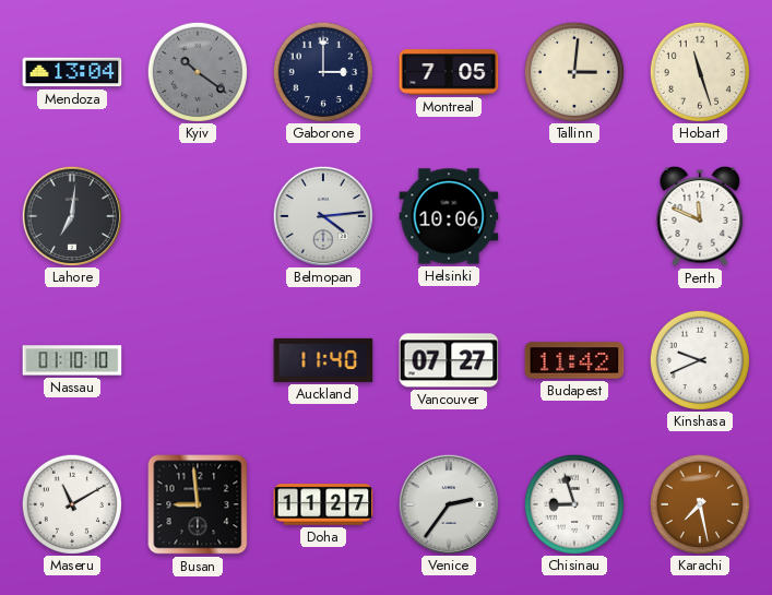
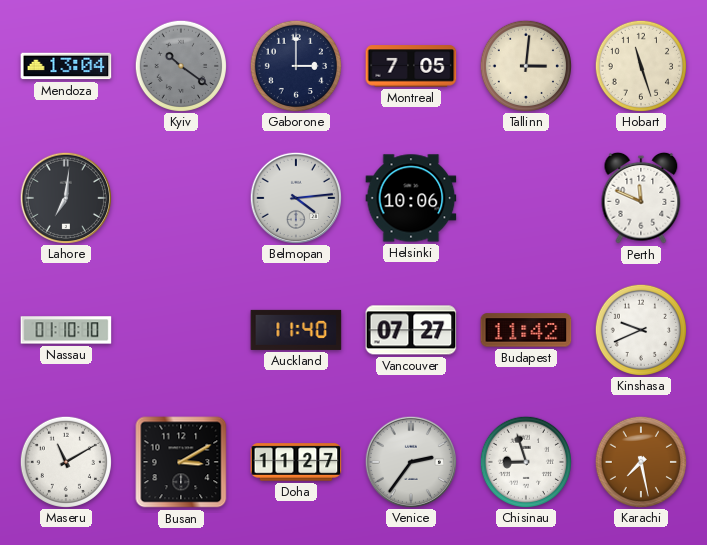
Busan: 8:59 -> 3:10 (181, 462)
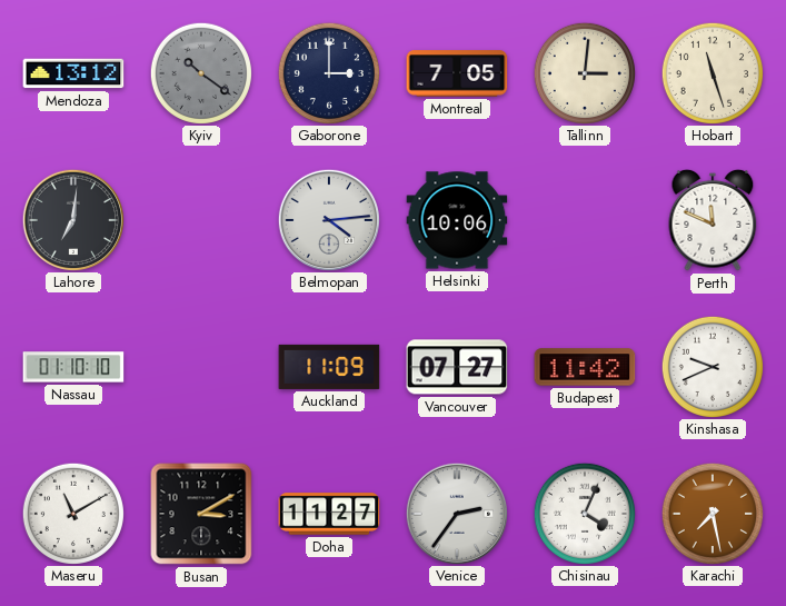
Mendoza: 13:04 -> 13:12 (73, 73)
Auckland: 11:40 -> 11:09 (329, 367)
Chisinau: 8:57 -> 4:04 (584, 513)
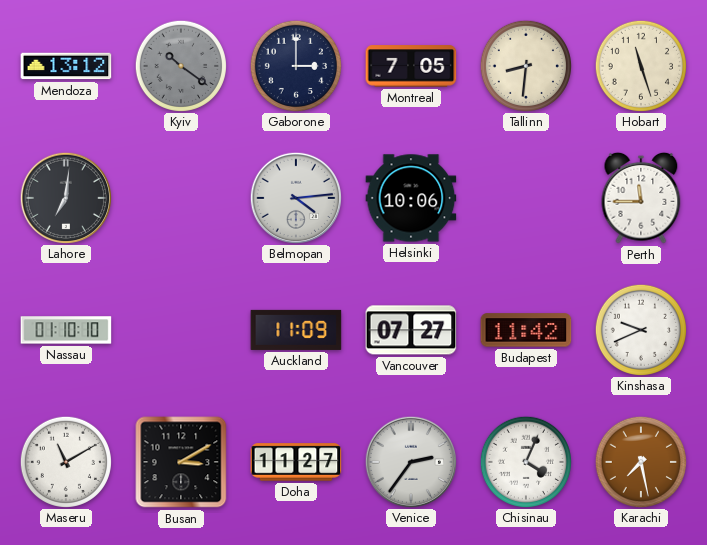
Tallinn: 3:01 -> 8:31 (525, 65)
Perth: 11:49 -> 11:45 (641, 198)
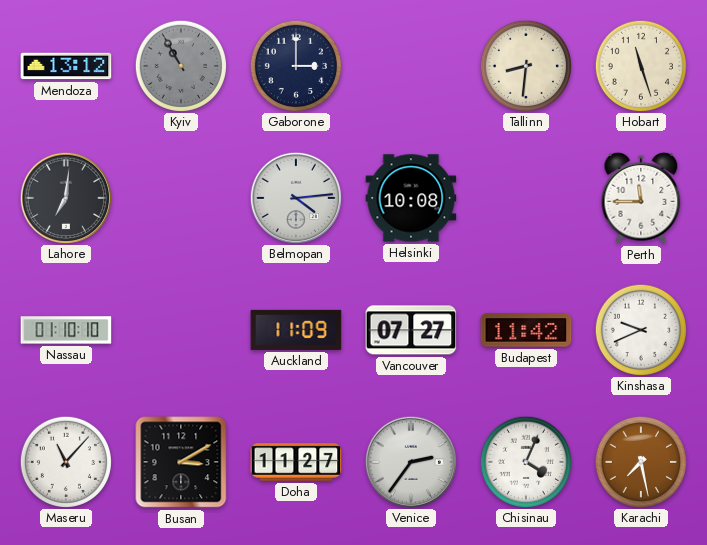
Kyiv: 10:21 -> 10:55 (180, 65)
Montreal: 7:05 -> none (411, 66)
Helsinki: 10:06 -> 10:08 (411, 198)
Maseru: 11:10 -> 11:07 (65, 461)
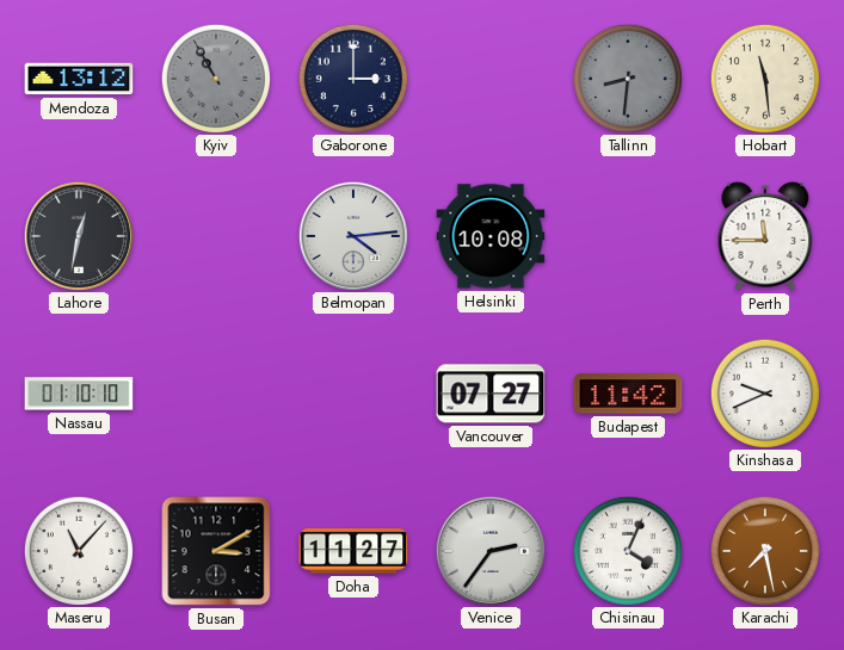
Tallinn dial: cream -> grey (627, 78)
Hobart: 11:27 -> 11:29 (764, 78)
Lahore: 7:01 -> 12:32 (78, 235)
Auckland: 11:09 -> none (296, 330)
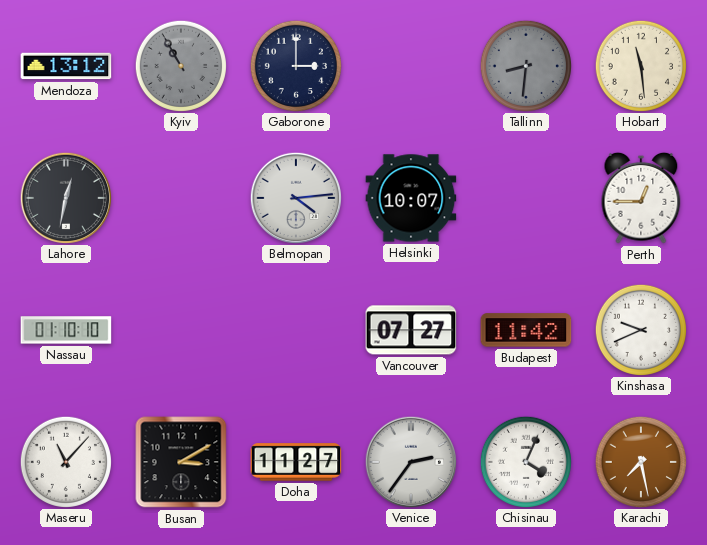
Helsinki: 10:08 -> 10:07 (411, 198)
Perth: 11:45 -> 12:45 (641, 198)
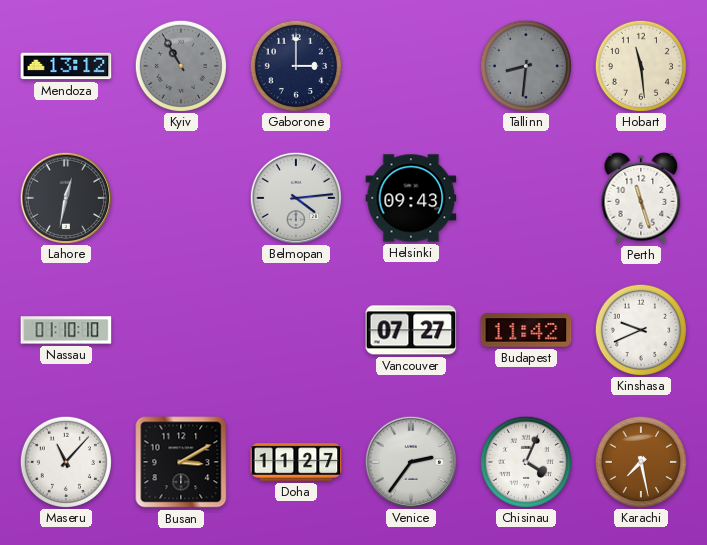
Helsinki: 10:07 -> 09:43 (411, 198)
Perth: 12:45 -> 11:27 (641, 198)
